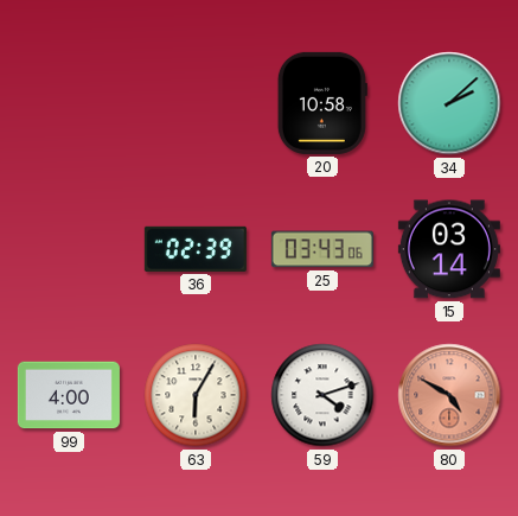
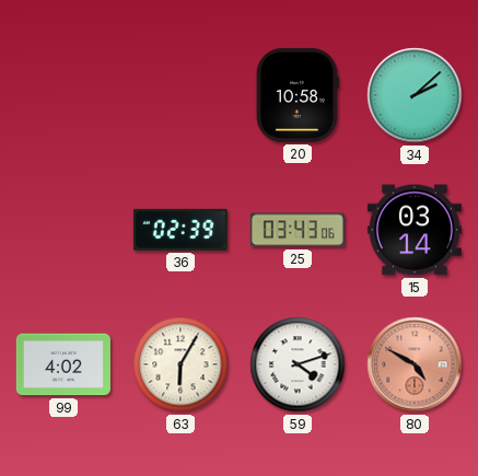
99: 4:00 -> 4:02 (63, 364)
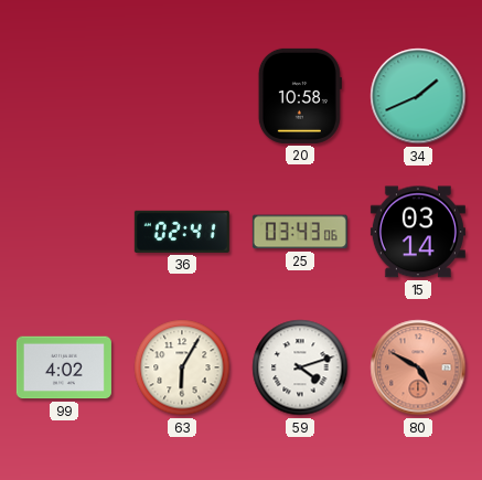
34: 2:08 -> 1:41 (418, 96)
36: 02:39 -> 02:41 (182, 232)
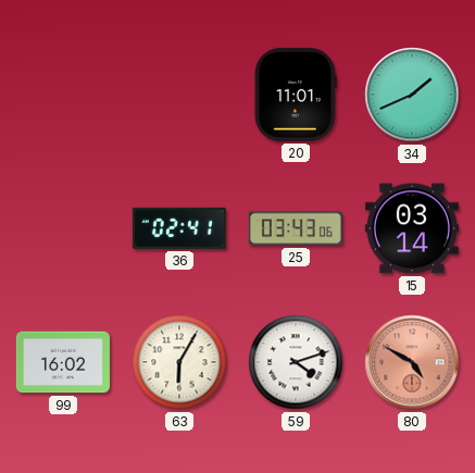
20: 10:58 -> 11:01 (296, 95)
99: 4:02 -> 16:02 (63, 362)
